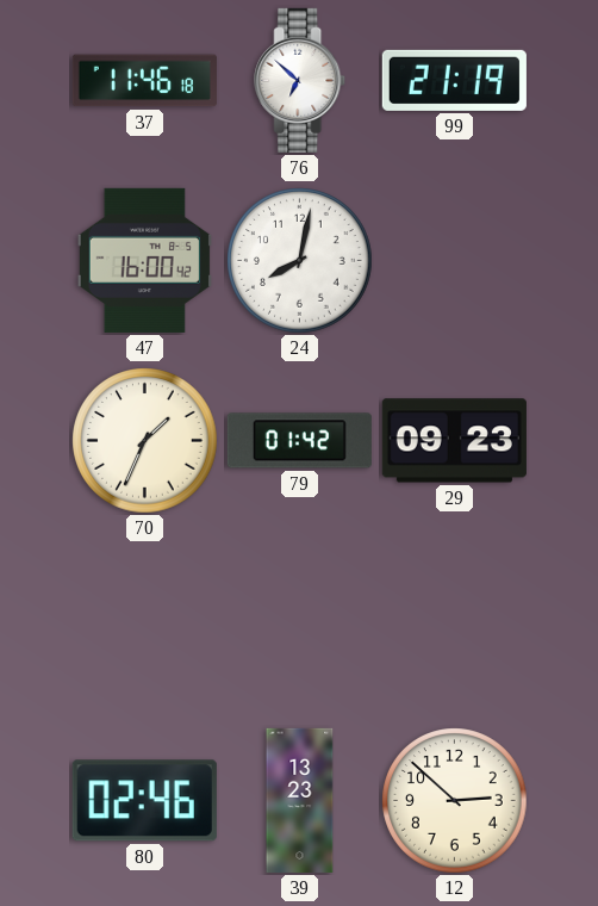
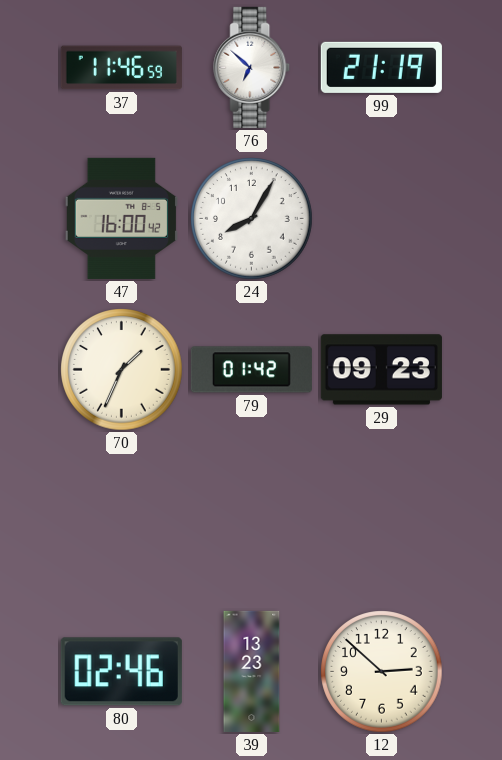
37: 11:46:18 -> 11:46:59 (121, 68)
24: 8:02 -> 8:05 (252, 219)
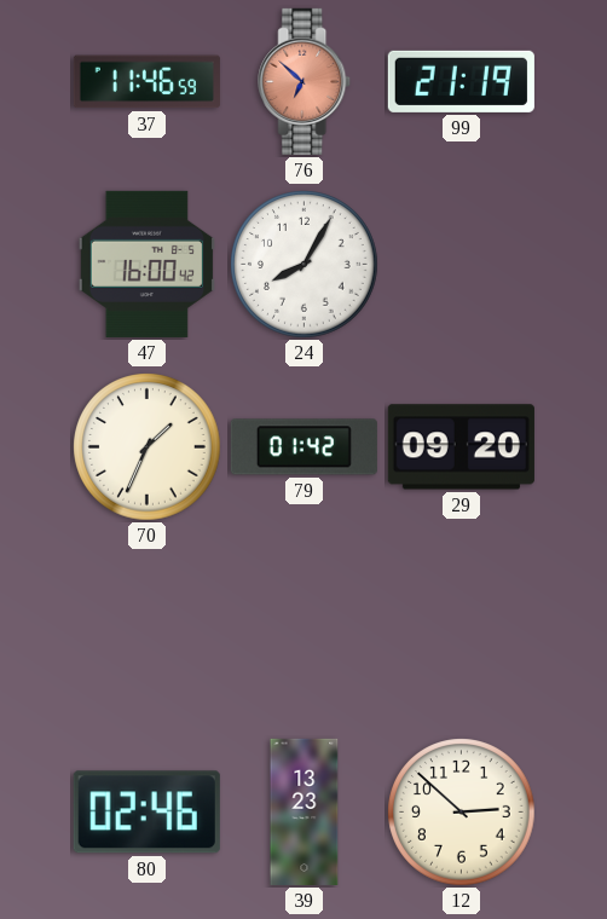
76 dial: white -> salmon (305, 81)
29: 09:23 -> 09:20 (461, 447)
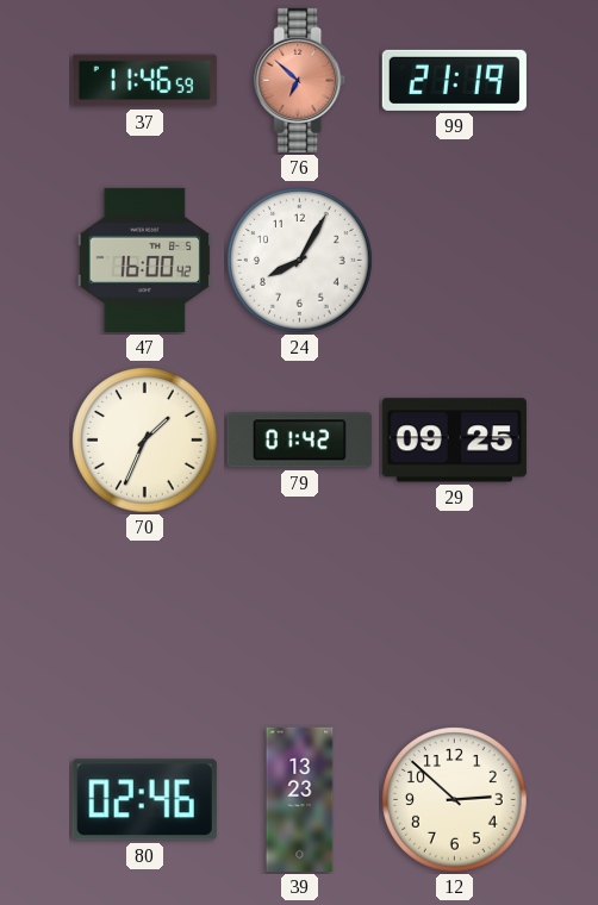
29: 09:20 -> 09:25 (454, 441)
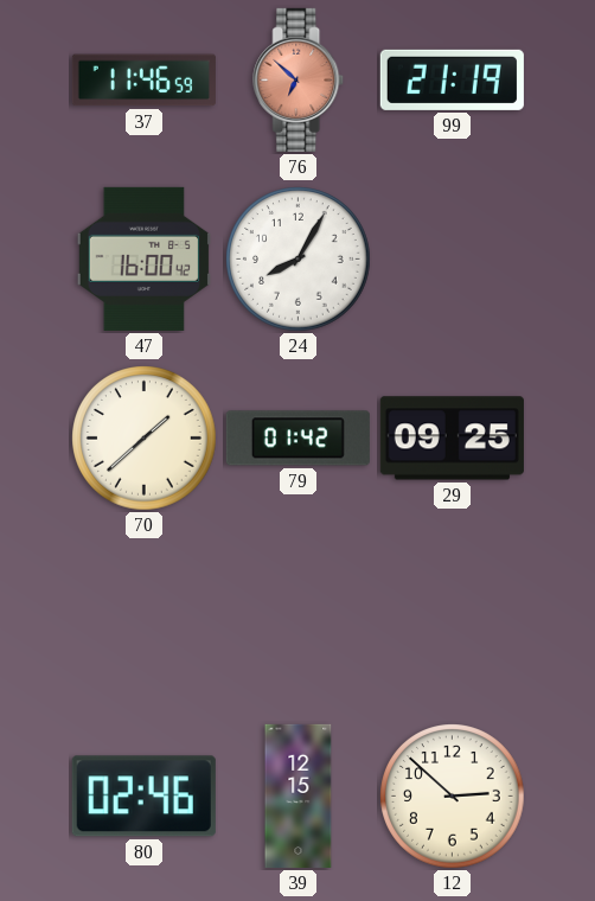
70: 1:34 -> 1:38 (145, 439)
39: 13:23 -> 12:15 (299, 795)
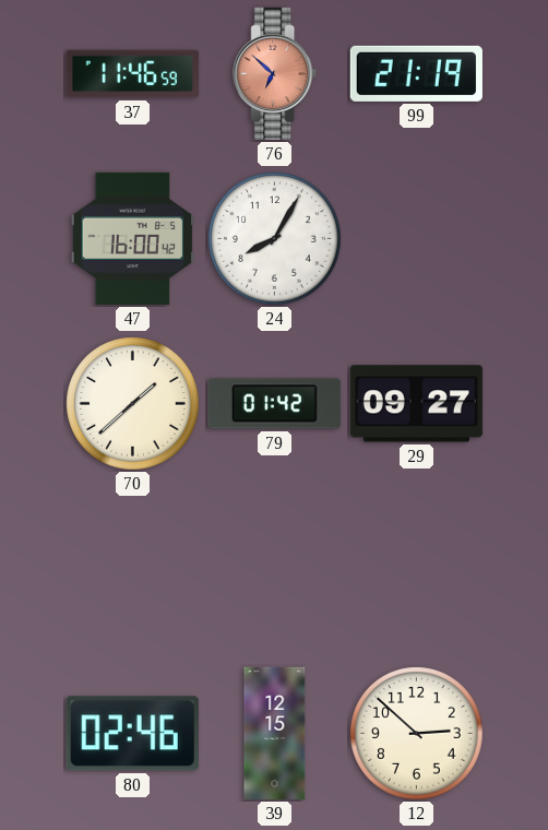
29: 09:25 -> 09:27 (416, 404)
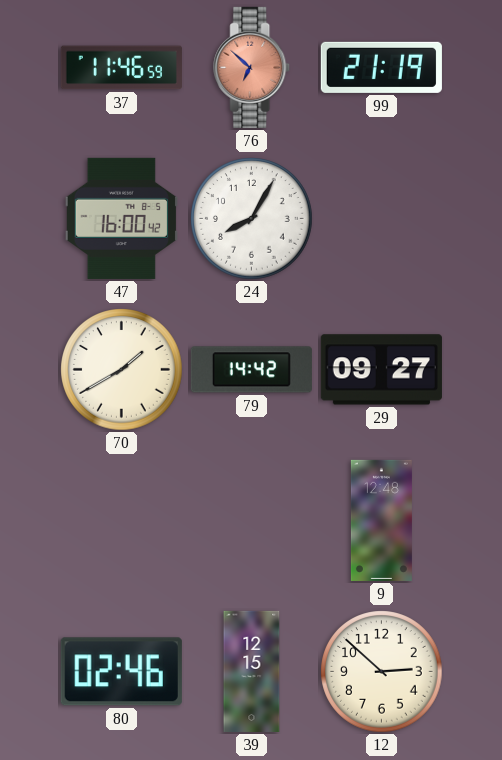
70: 1:38 -> 1:40 (122, 370)
79: 01:42 -> 14:42 (251, 370)
9: none -> 12:48 (381, 520)
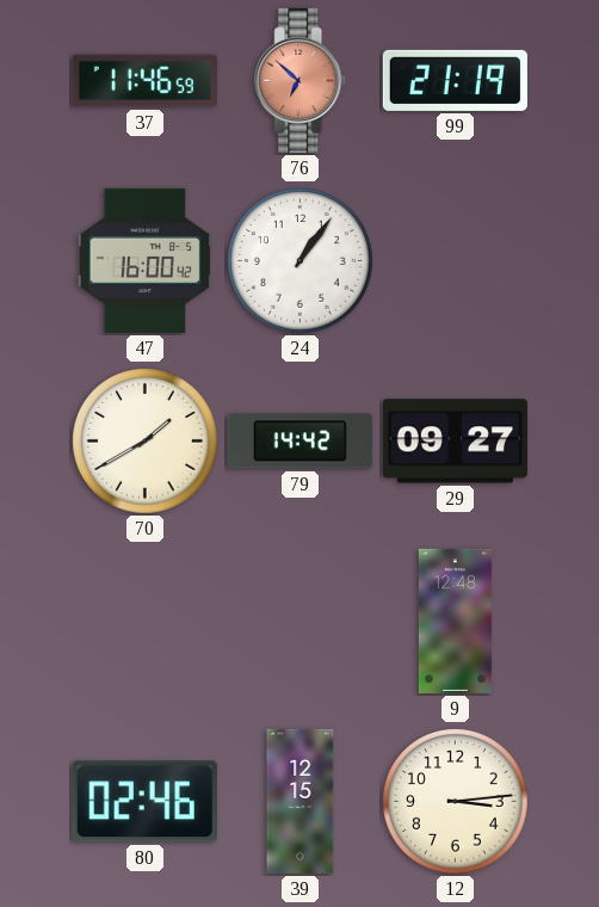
24: 8:05 -> 1:06 (301, 261)
12: 2:52 -> 3:14 (456, 802)
